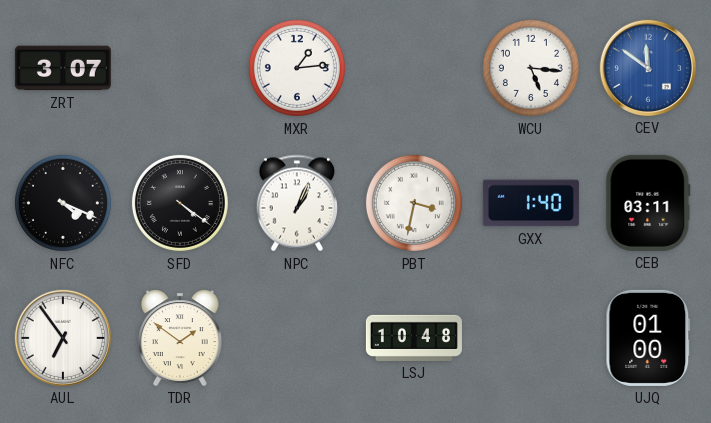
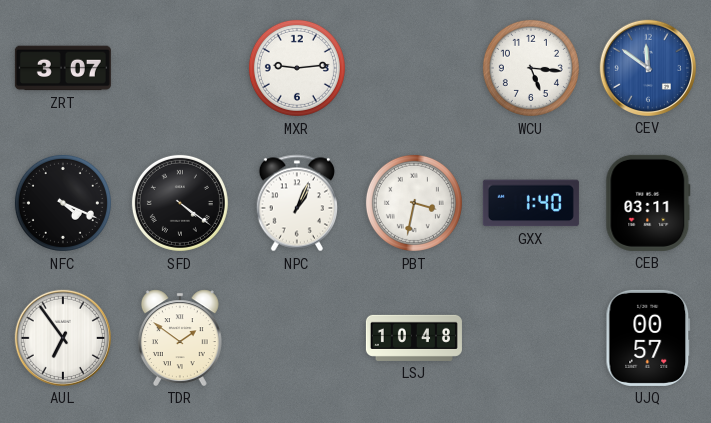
MXR: 1:14 -> 9:14 (297, 68)
UJQ: 01:00 -> 00:57 (648, 338)
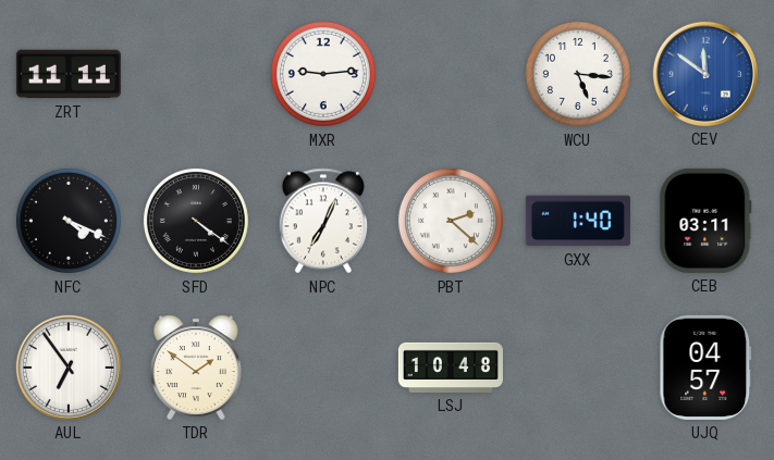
ZRT: 3:07 -> 11:11 (69, 74)
NPC: 1:04 -> 7:04 (322, 221)
PBT: 3:32 -> 2:22 (451, 221)
UJQ: 00:57 -> 04:57 (705, 368)
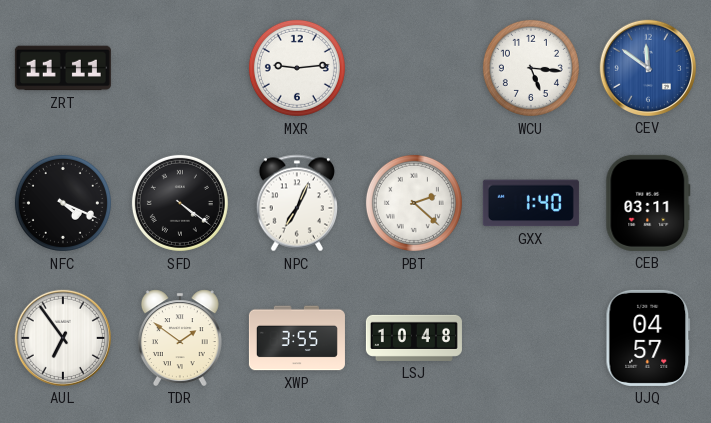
XWP: none -> 3:55 (297, 338)
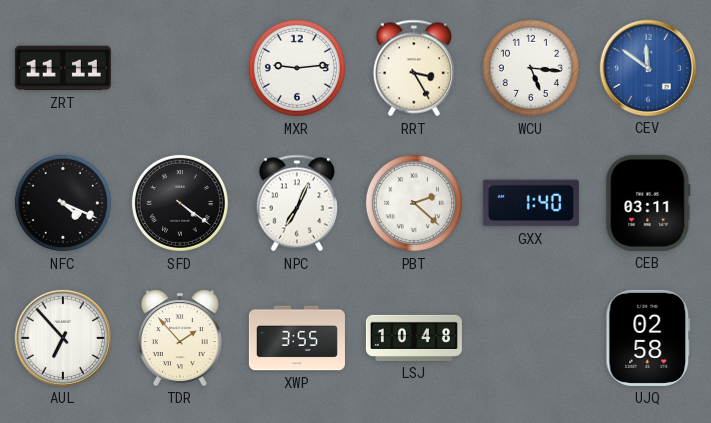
RRT: none -> 3:25 (413, 68)
AUL: 6:54 -> 6:53 (63, 338)
TDR: 1:51 -> 1:53 (180, 338)
UJQ: 04:57 -> 02:58 (648, 338)
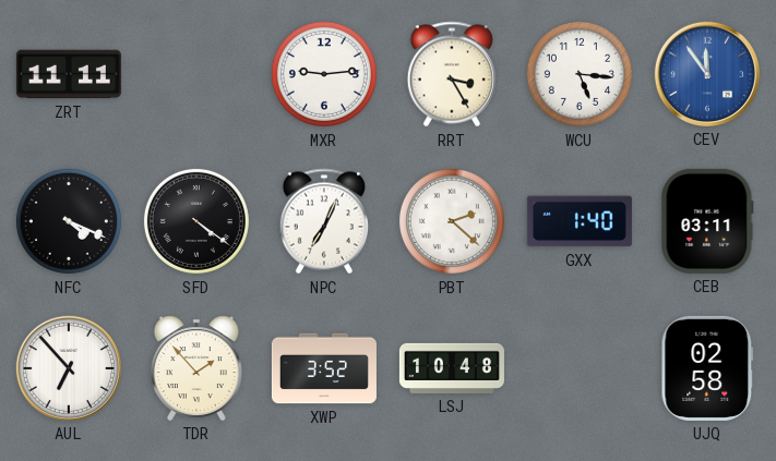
CEV: 11:51 -> 11:54 (707, 74)
XWP: 3:55 -> 3:52 (324, 368)
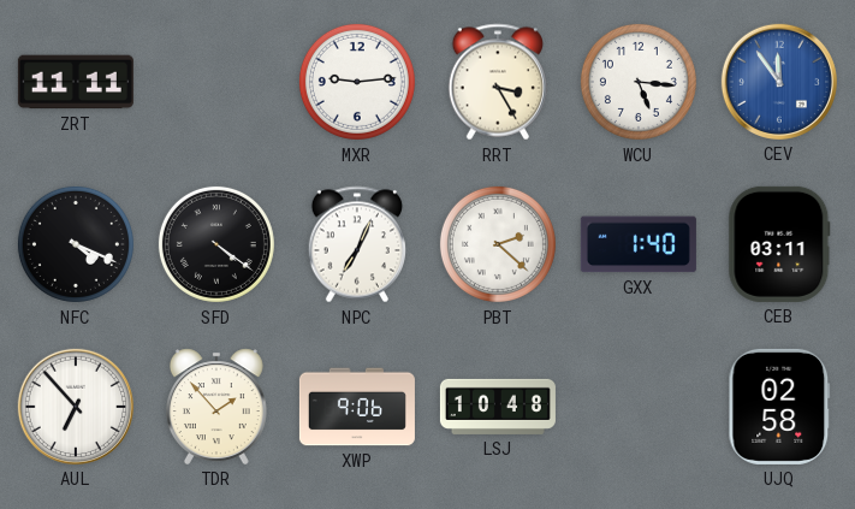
XWP: 3:52 -> 9:06 (357, 407)
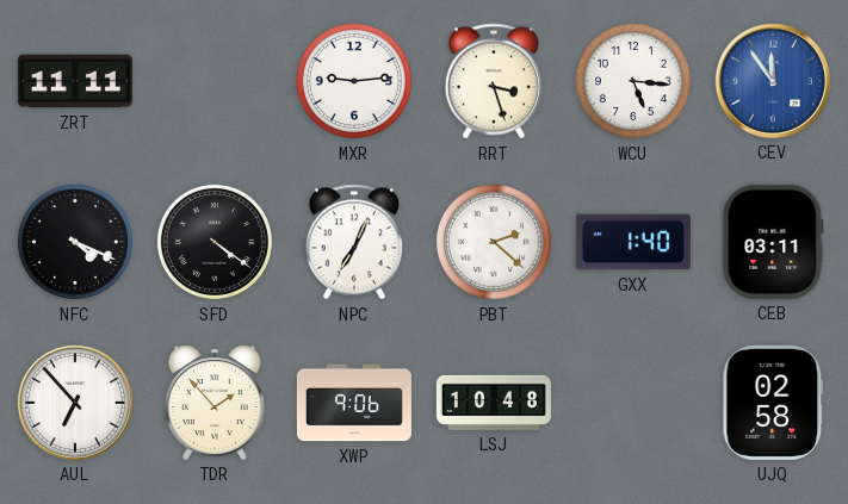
RRT: 3:25 -> 3:27 (493, 81)
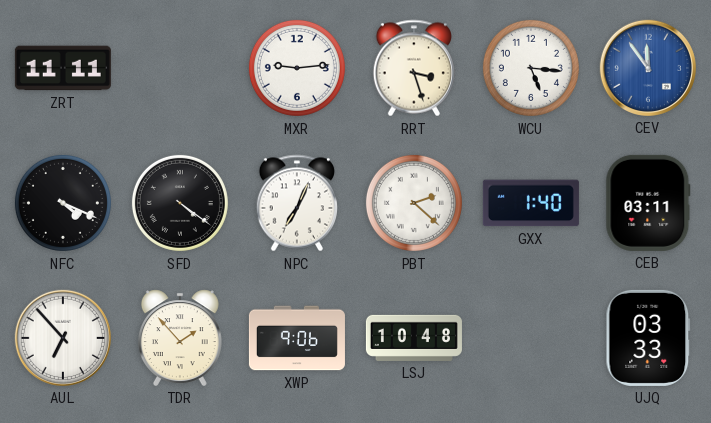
UJQ: 02:58 -> 03:33 (648, 338)
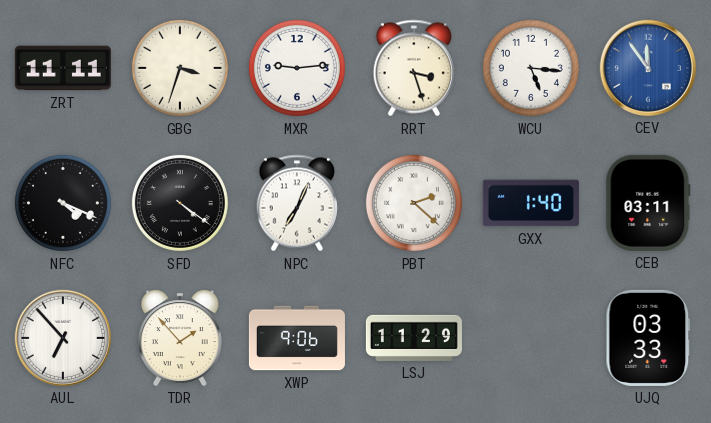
GBG: none -> 3:33 (180, 68)
LSJ: 10:48 -> 11:29 (414, 338)
